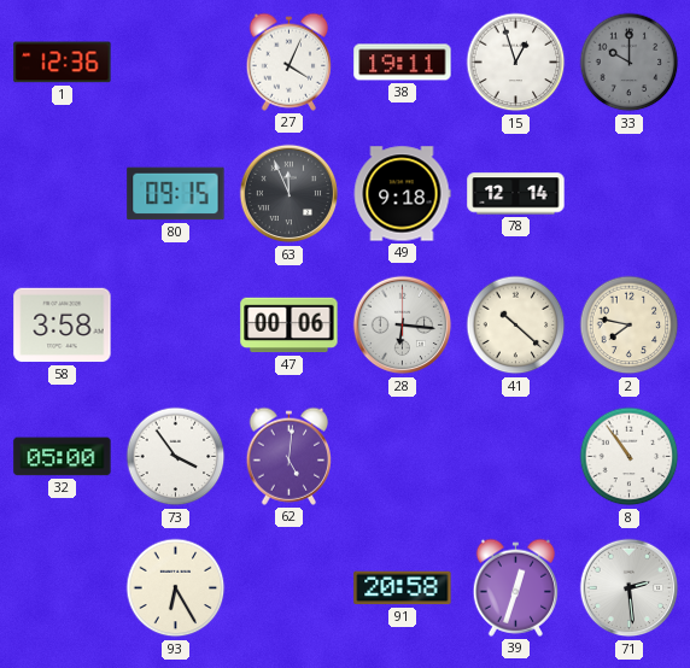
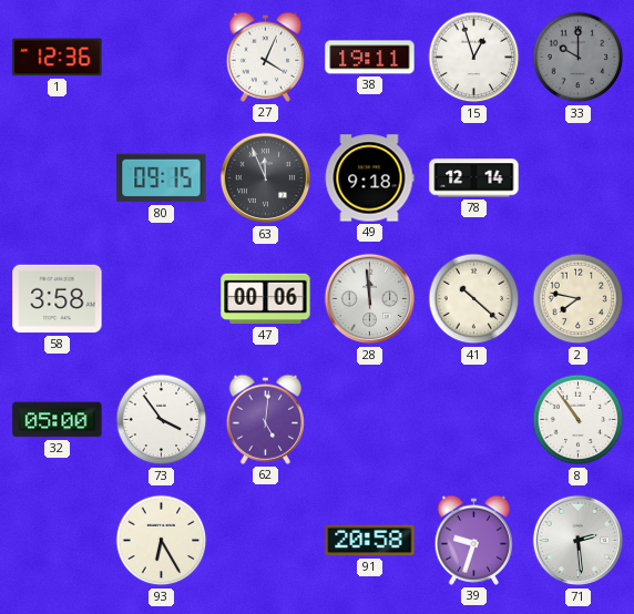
28: 6:16 -> 11:59 (370, 299)
39: 12:33 -> 9:33 (474, 540)
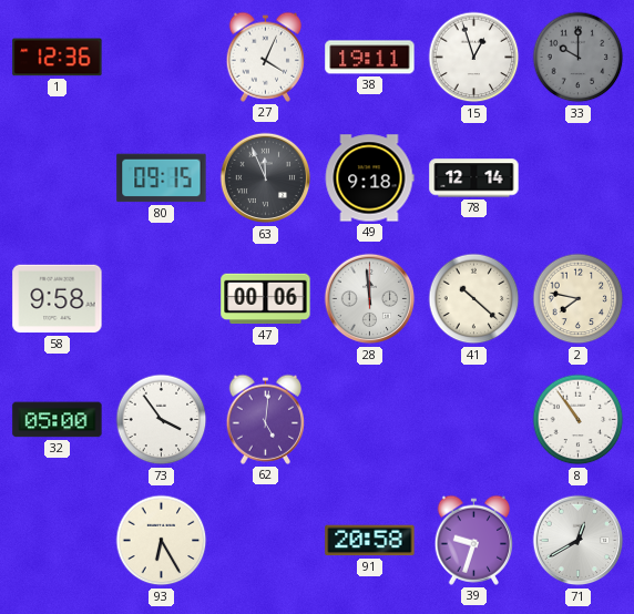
58: 3:58 -> 9:58 (58, 299)
71: 2:29 -> 12:40 (579, 541)
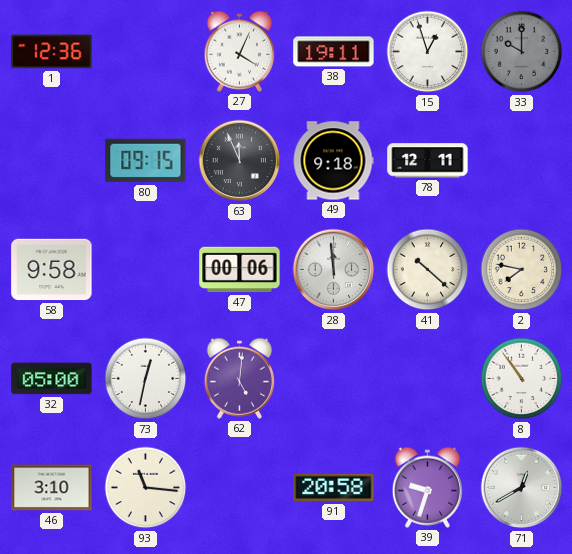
78: 12:14 -> 12:11 (428, 161)
73: 3:54 -> 12:32 (146, 379)
46: none -> 3:10 (52, 488)
93: 6:25 -> 11:16 (146, 488)
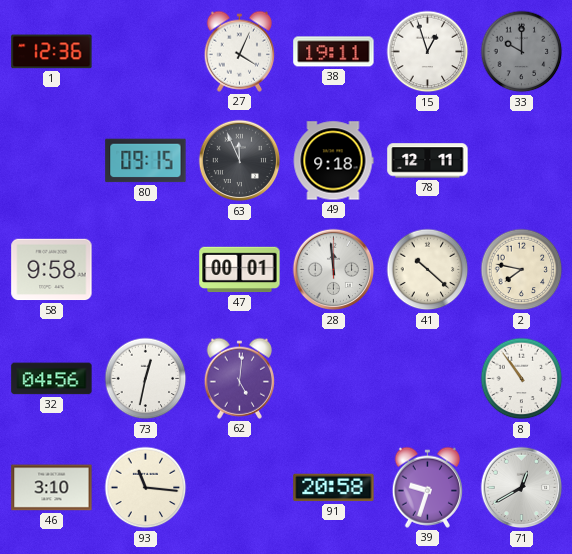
47: 00:06 -> 00:01 (240, 270)
32: 05:00 -> 04:56 (52, 379)
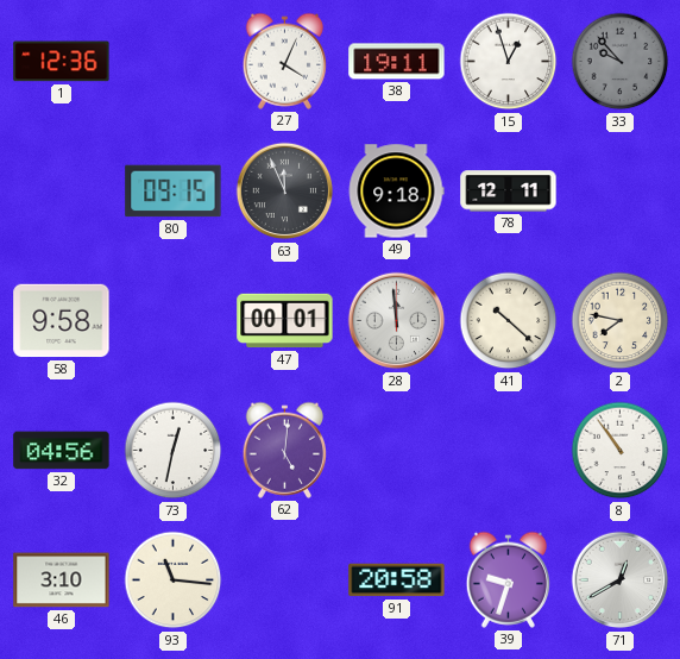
33: 10:00 -> 9:53 (621, 62)
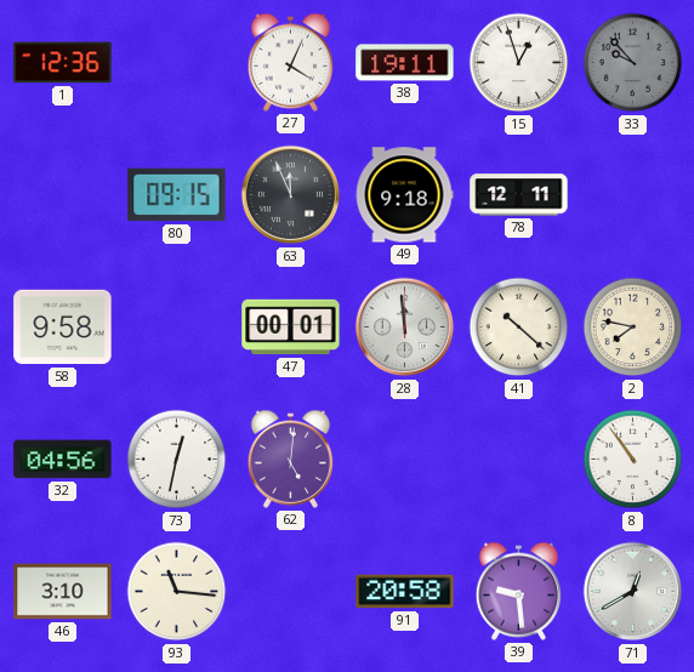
39: 9:33 -> 9:29 (519, 591)
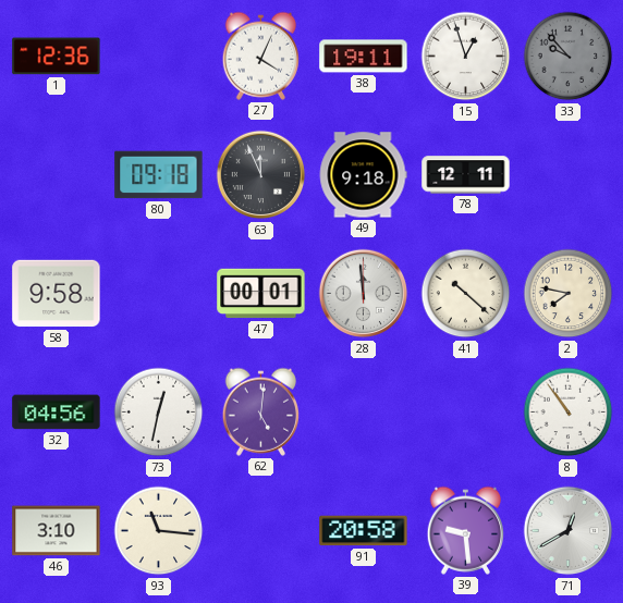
80: 09:15 -> 09:18 (159, 175)
